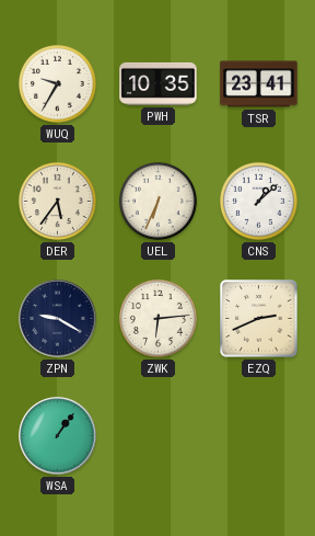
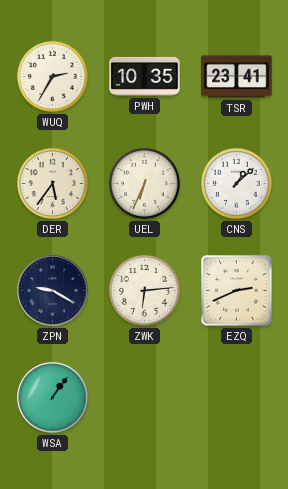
WUQ: 9:35 -> 2:35 (52, 76)
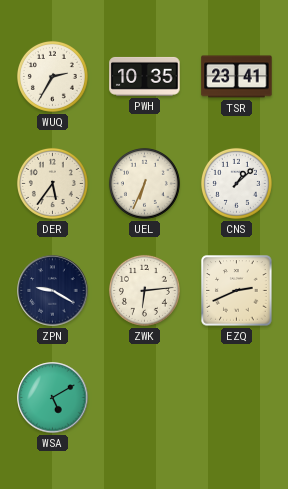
WSA: 1:06 -> 5:10 (53, 398)
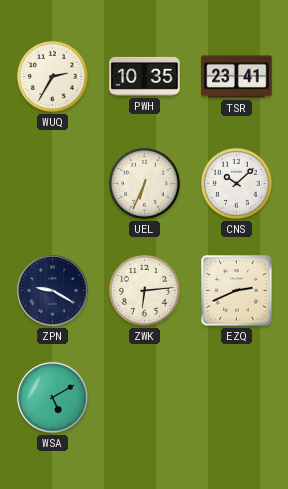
DER: 5:36 -> none (52, 183)
CNS: 1:08 -> 10:08 (236, 183)
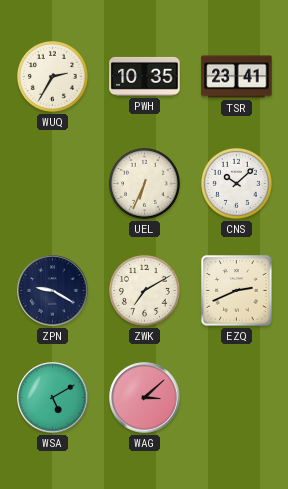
ZWK: 6:14 -> 7:10 (144, 290)
WAG: none -> 3:08 (145, 398)
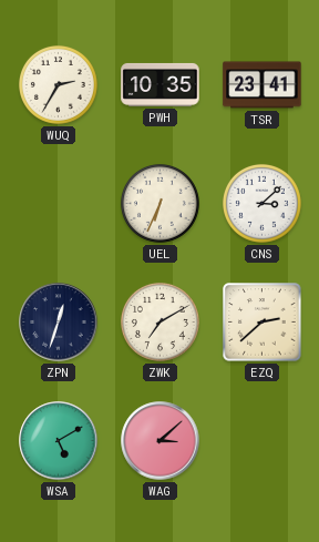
CNS: 10:08 -> 3:08 (261, 203)
ZPN: 9:20 -> 12:33 (59, 323)
EZQ: 2:41 -> 2:38 (263, 323)
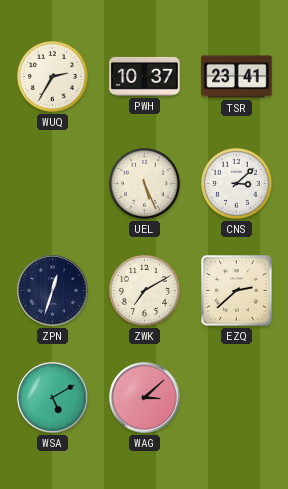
PWH: 10:35 -> 10:37 (145, 76)
UEL: 6:34 -> 5:26 (144, 183)
